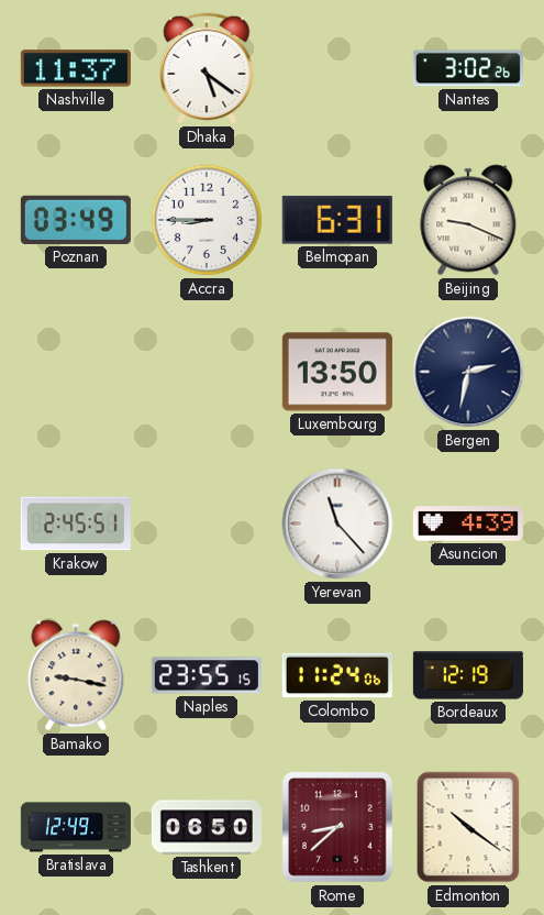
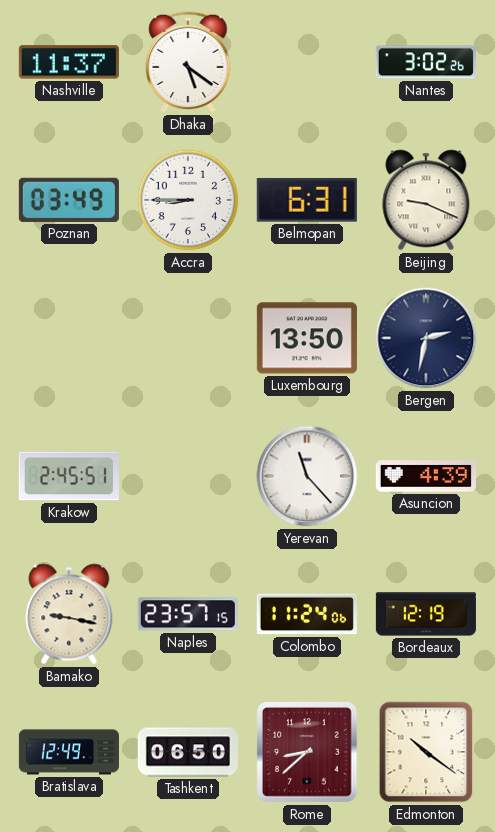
Naples: 23:55 -> 23:57 (188, 614)
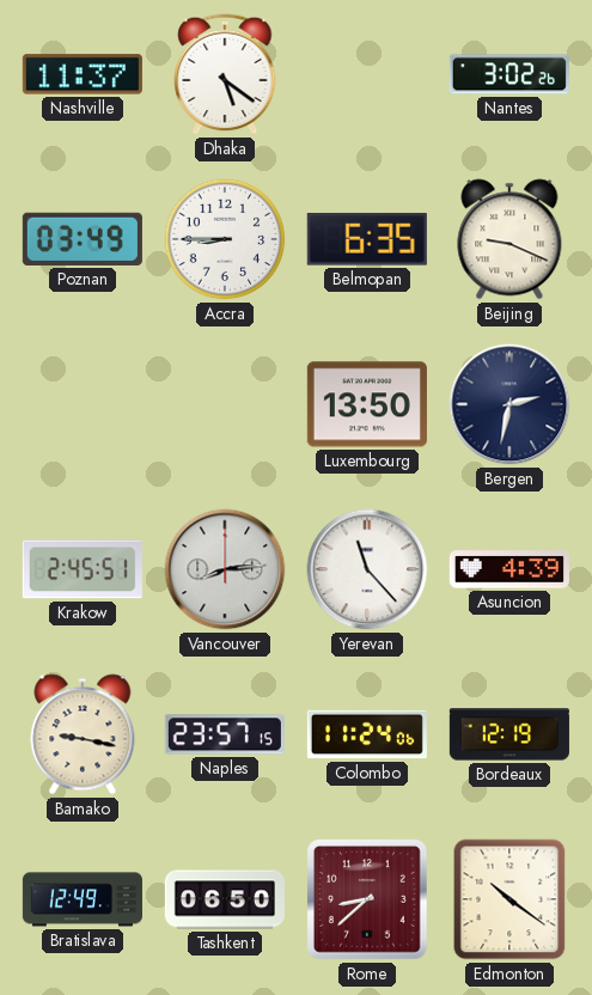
Belmopan: 6:31 -> 6:35 (367, 239)
Vancouver: none -> 8:14 (225, 569)
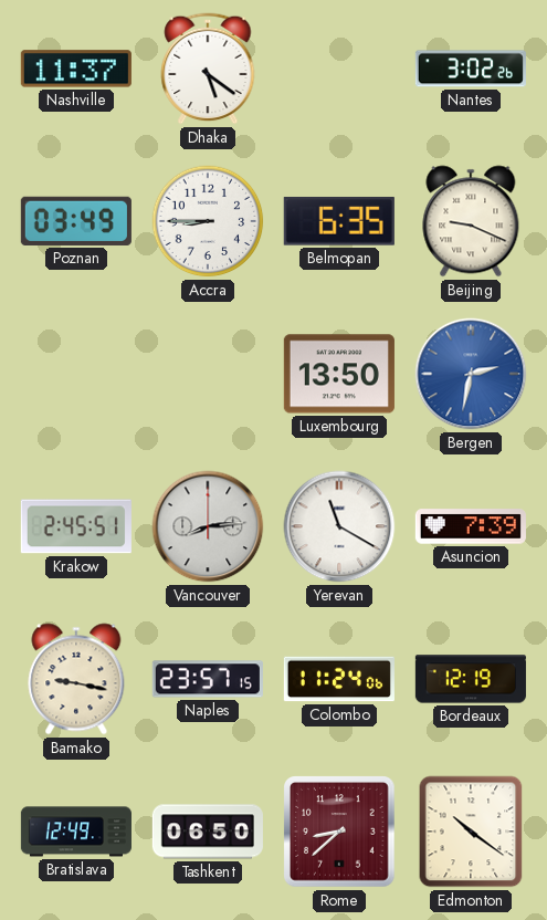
Bergen dial: navy -> blue (471, 374)
Yerevan: 11:23 -> 11:20 (339, 526)
Asuncion: 4:39 -> 7:39 (471, 526)
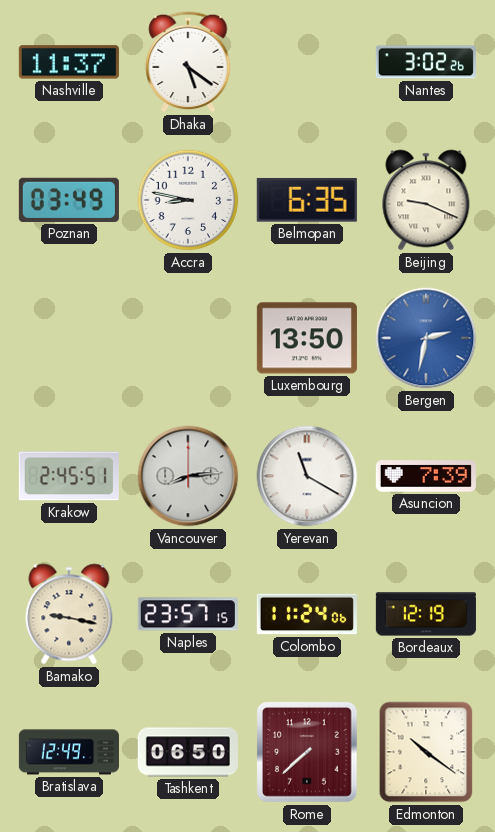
Accra: 8:45 -> 8:47 (188, 200)
Rome: 8:38 -> 7:38 (307, 752)
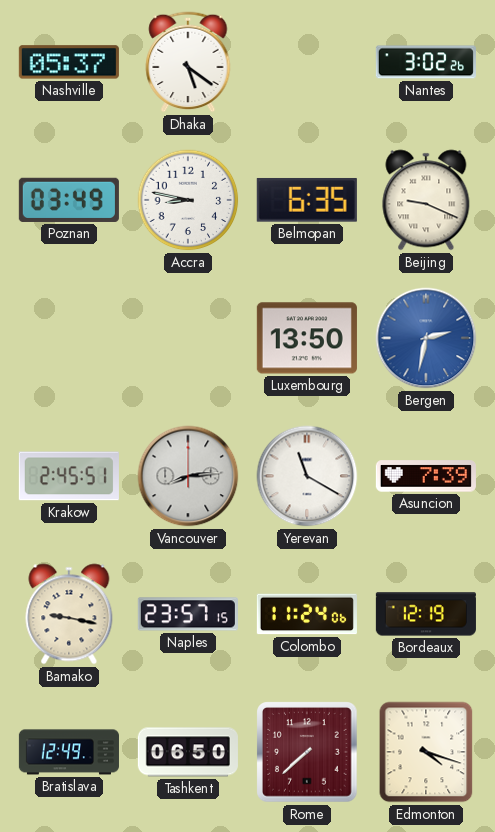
Nashville: 11:37 -> 05:37 (69, 62)
Edmonton: 10:21 -> 4:18 (426, 752)
